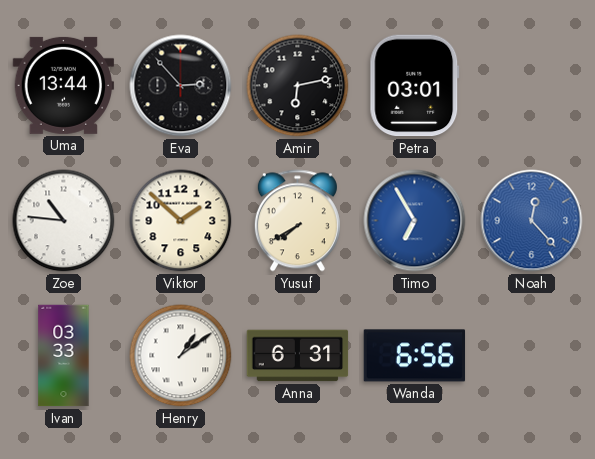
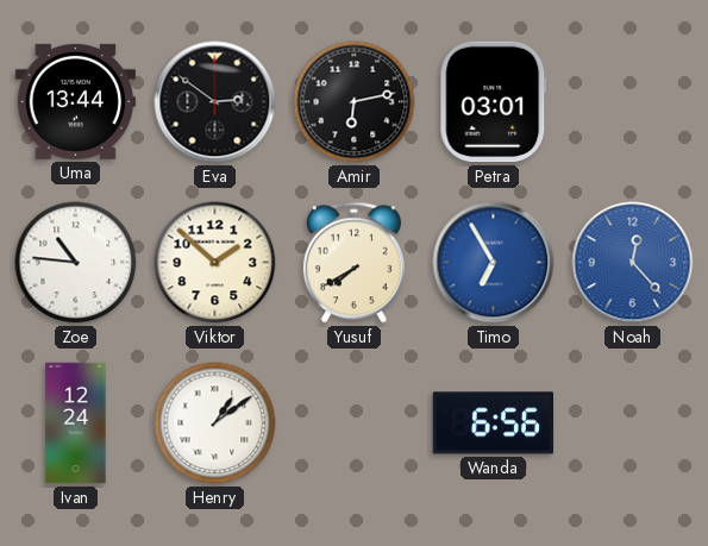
Eva: 2:53 -> 2:51 (215, 102)
Ivan: 03:33 -> 12:24 (76, 423)
Anna: 6:31 -> none (298, 356)
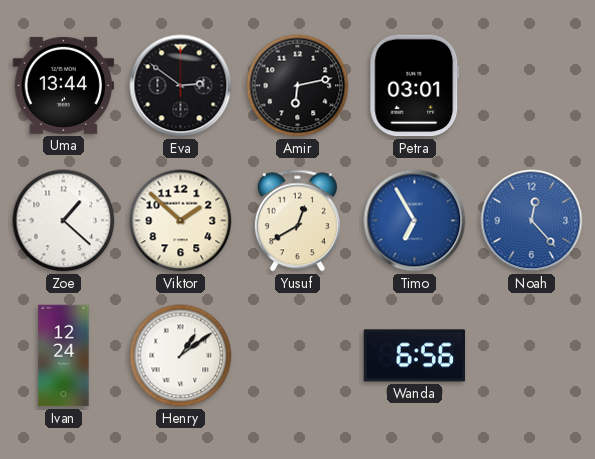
Zoe: 10:46 -> 1:22 (64, 221)
Yusuf: 7:40 -> 12:40 (297, 221)
